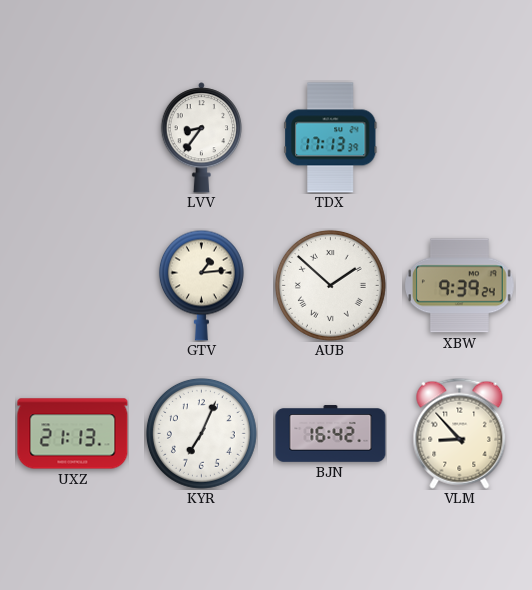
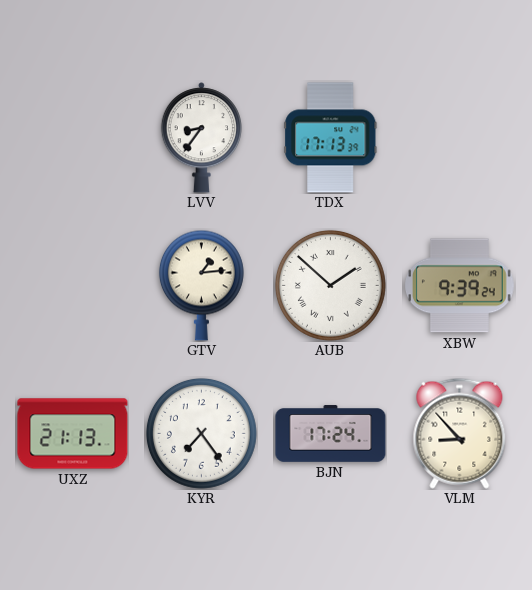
KYR: 7:04 -> 7:24 (201, 433)
BJN: 16:42 -> 17:24 (331, 434)
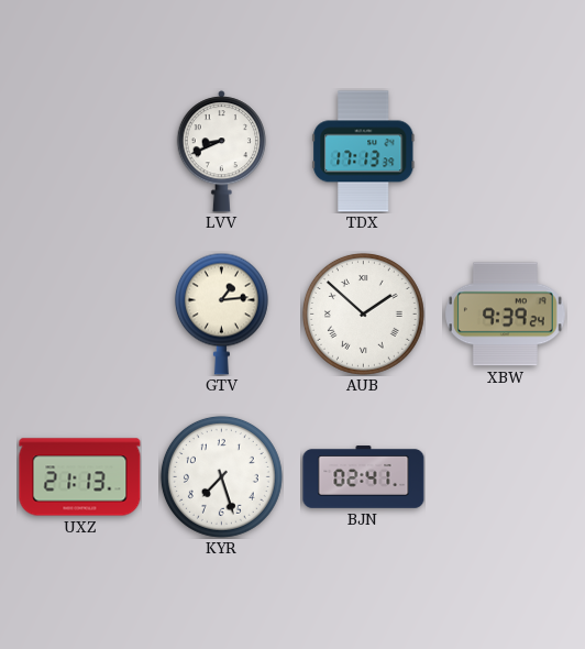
LVV: 8:36 -> 8:41 (221, 152)
KYR: 7:24 -> 7:27 (221, 476)
BJN: 17:24 -> 02:41 (364, 477)
VLM: 8:53 -> none (460, 433)
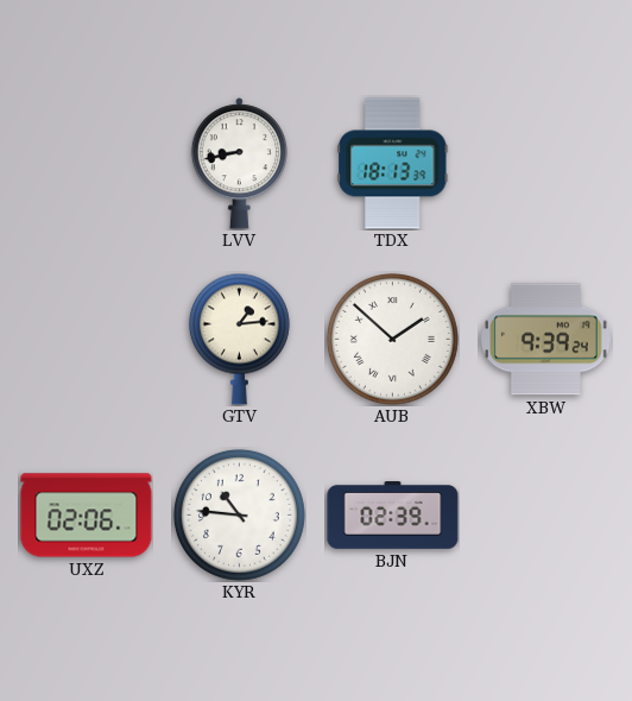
LVV: 8:41 -> 8:43 (239, 164)
TDX: 17:13 -> 18:13 (393, 164)
UXZ: 21:13 -> 02:06 (87, 516)
KYR: 7:27 -> 10:46 (239, 514)
BJN: 02:41 -> 02:39 (393, 516)
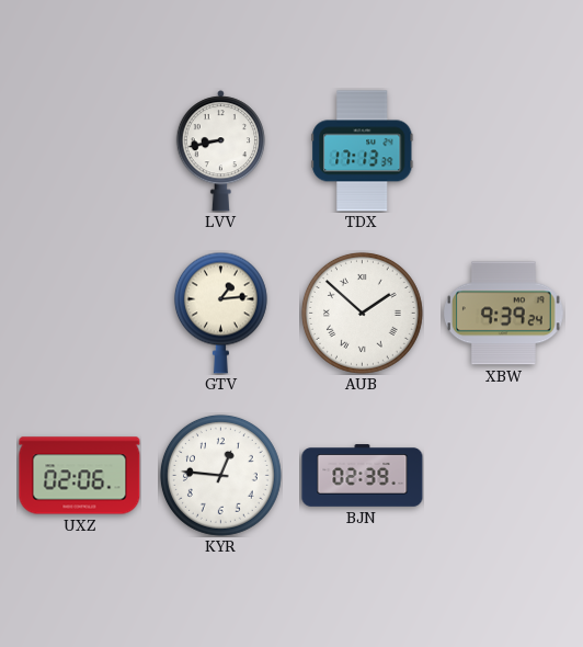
TDX: 18:13 -> 17:13 (363, 151)
KYR: 10:46 -> 12:46 (220, 475)
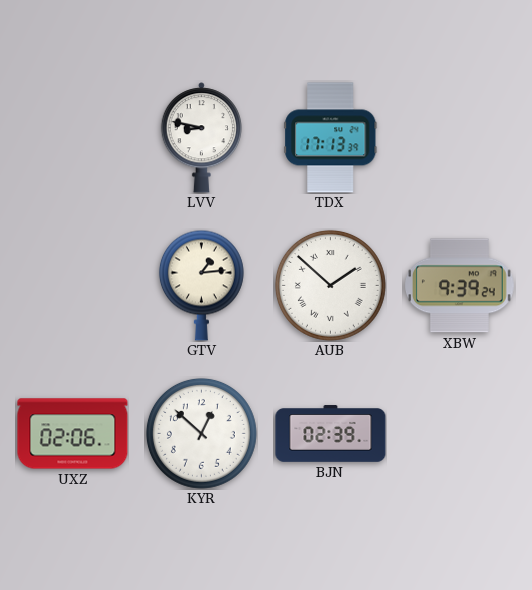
LVV: 8:43 -> 8:47 (201, 138)
KYR: 12:46 -> 12:52 (201, 433)
